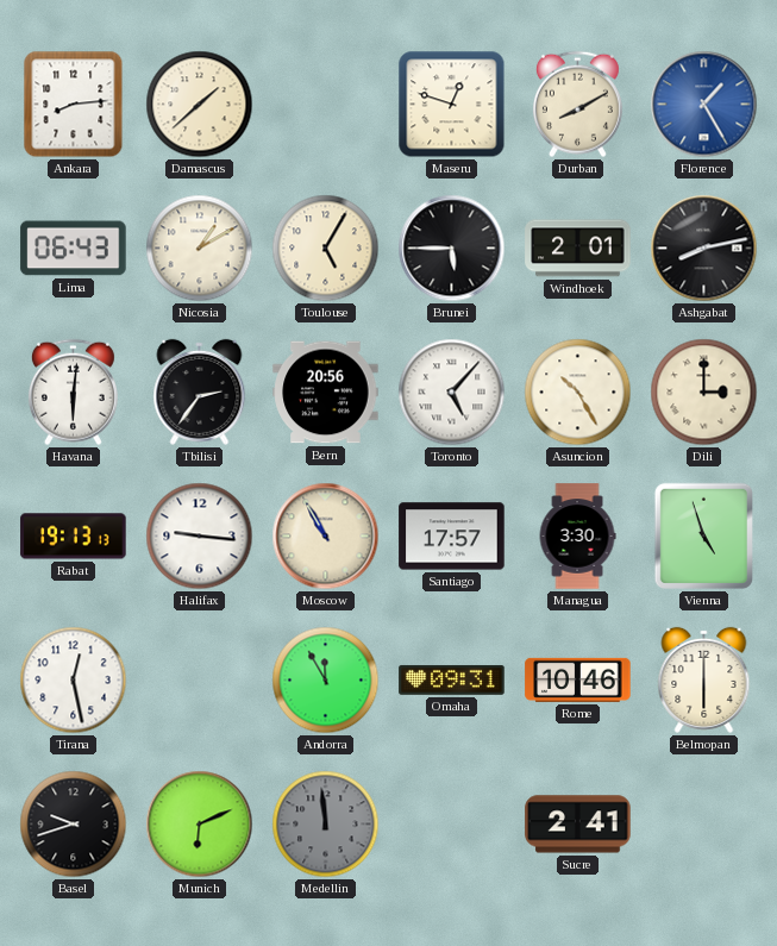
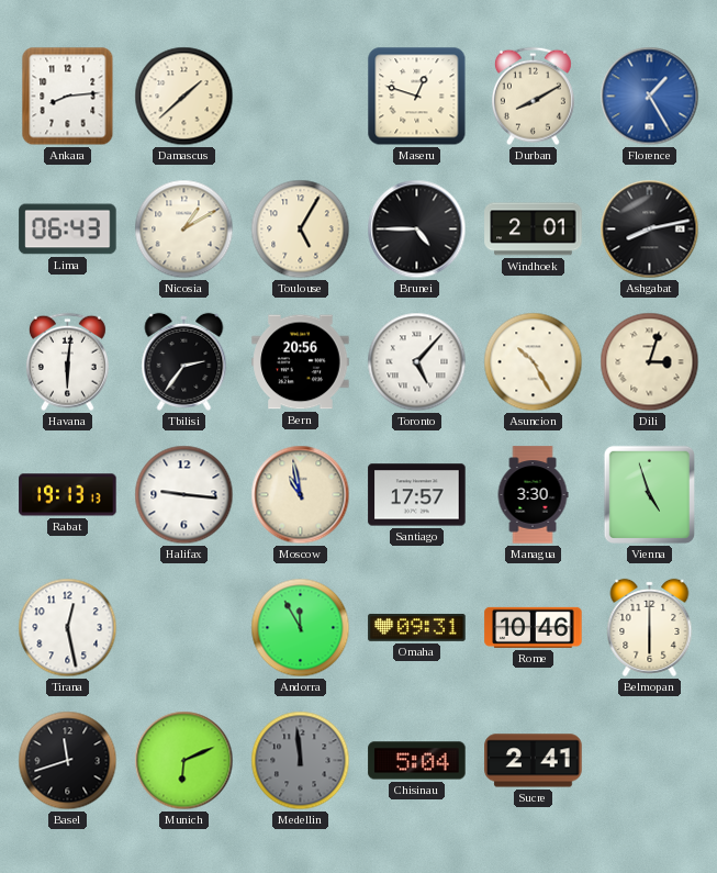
Brunei: 5:45 -> 4:45 (417, 230)
Dili: 3:00 -> 3:03 (650, 362)
Moscow: 10:55 -> 10:58 (301, 495)
Basel: 9:42 -> 11:42 (68, 761)
Chisinau: none -> 5:04 (417, 761)
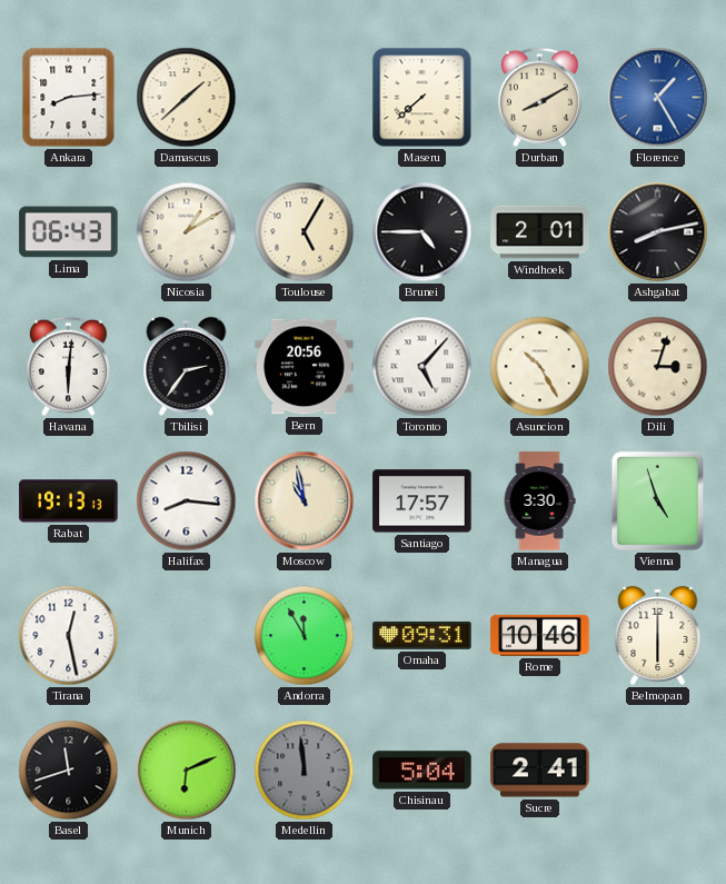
Maseru: 12:48 -> 7:38 (422, 98)
Halifax: 9:16 -> 8:16 (187, 501)
